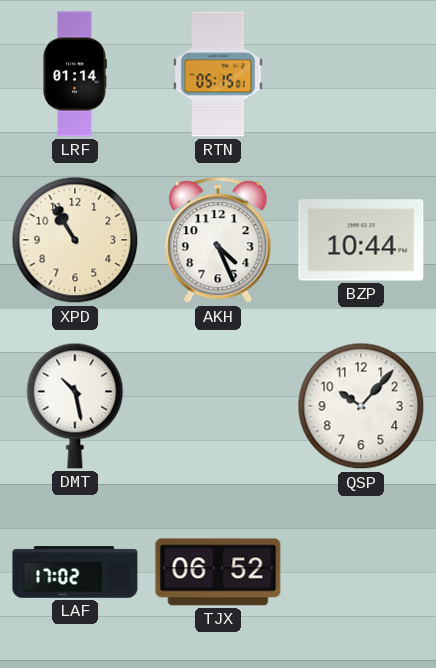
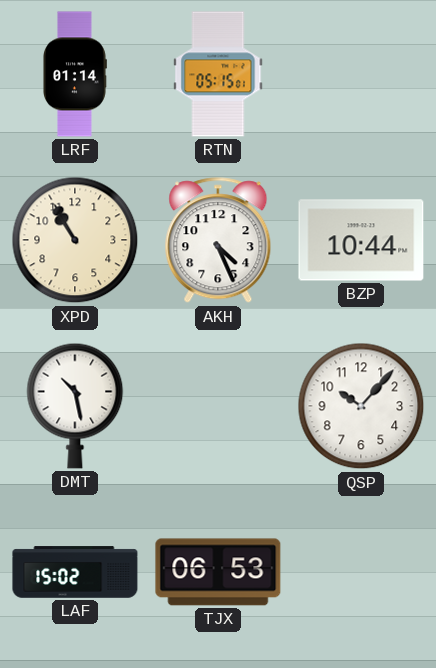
LAF: 17:02 -> 15:02 (75, 572)
TJX: 06:52 -> 06:53 (218, 572)
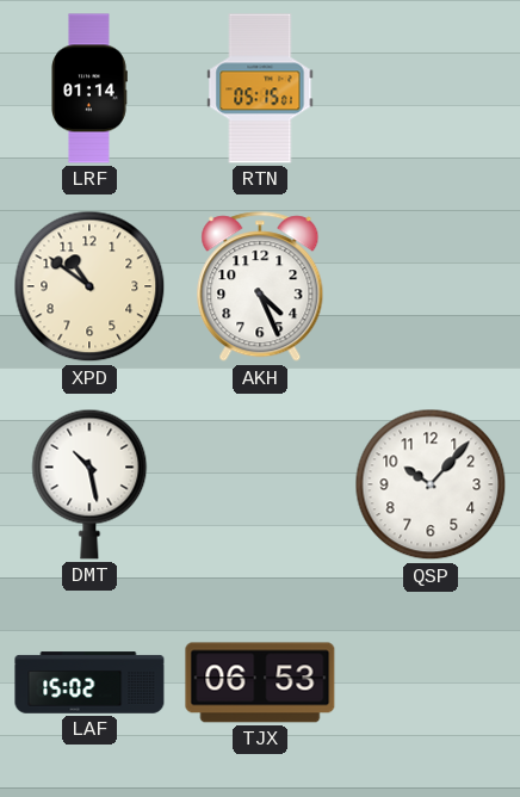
XPD: 10:55 -> 10:51 (89, 286)
BZP: 10:44 -> none (361, 240)
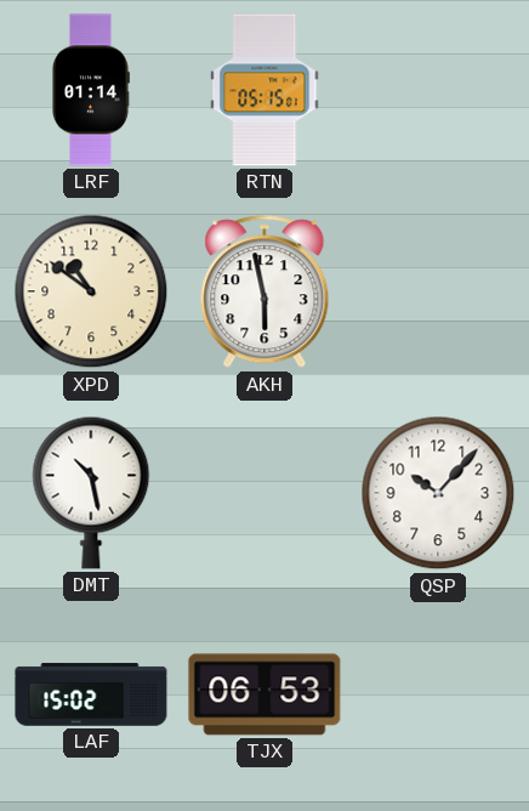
AKH: 4:26 -> 5:58 (264, 293)
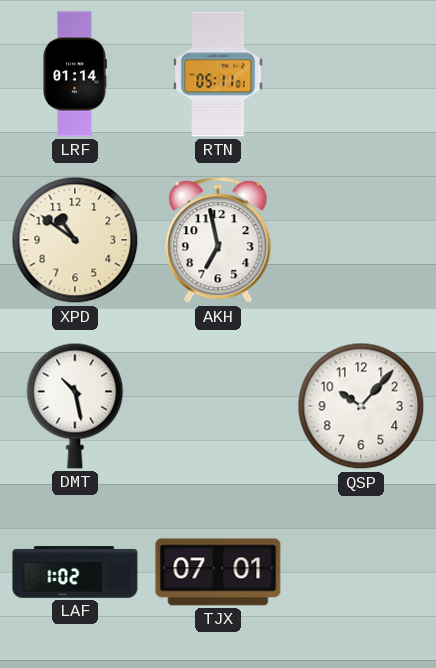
RTN: 05:15 -> 05:11 (218, 74)
AKH: 5:58 -> 6:58 (218, 241)
LAF: 15:02 -> 1:02 (75, 572)
TJX: 06:53 -> 07:01 (218, 572)
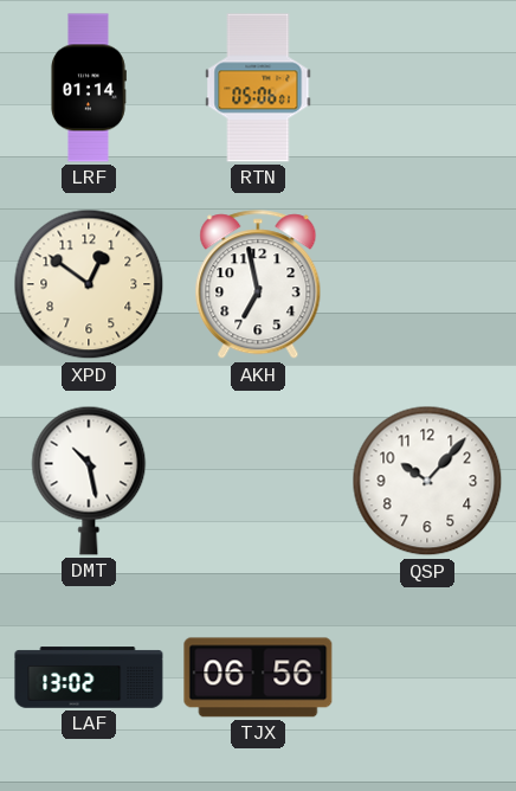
RTN: 05:11 -> 05:06 (258, 88)
XPD: 10:51 -> 12:51 (89, 284)
LAF: 1:02 -> 13:02 (89, 677)
TJX: 07:01 -> 06:56 (258, 677)
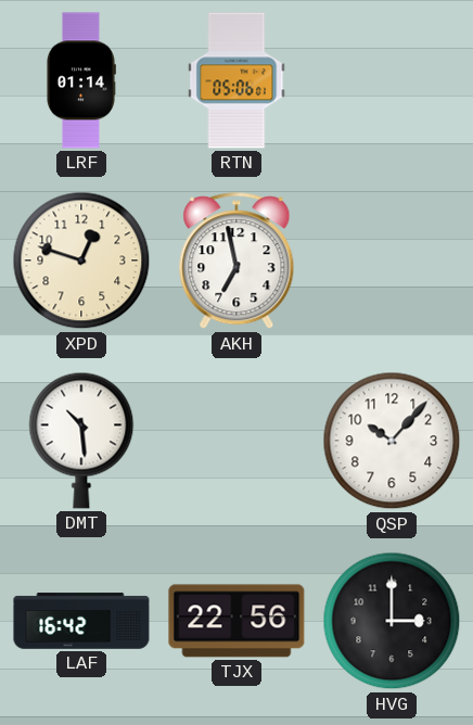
XPD: 12:51 -> 12:48 (81, 260)
DMT: 10:28 -> 10:29 (81, 441)
LAF: 13:02 -> 16:42 (81, 621)
TJX: 06:56 -> 22:56 (237, 621)
HVG: none -> 3:00 (392, 621)
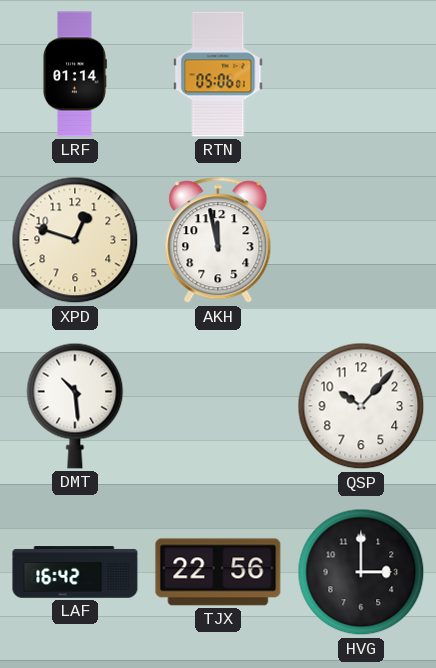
AKH: 6:58 -> 11:58 (218, 241)
